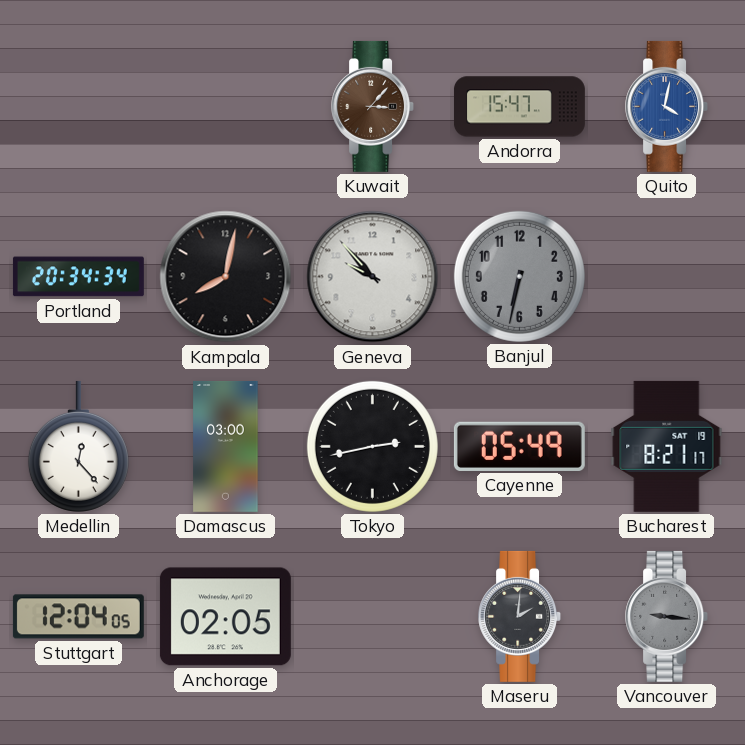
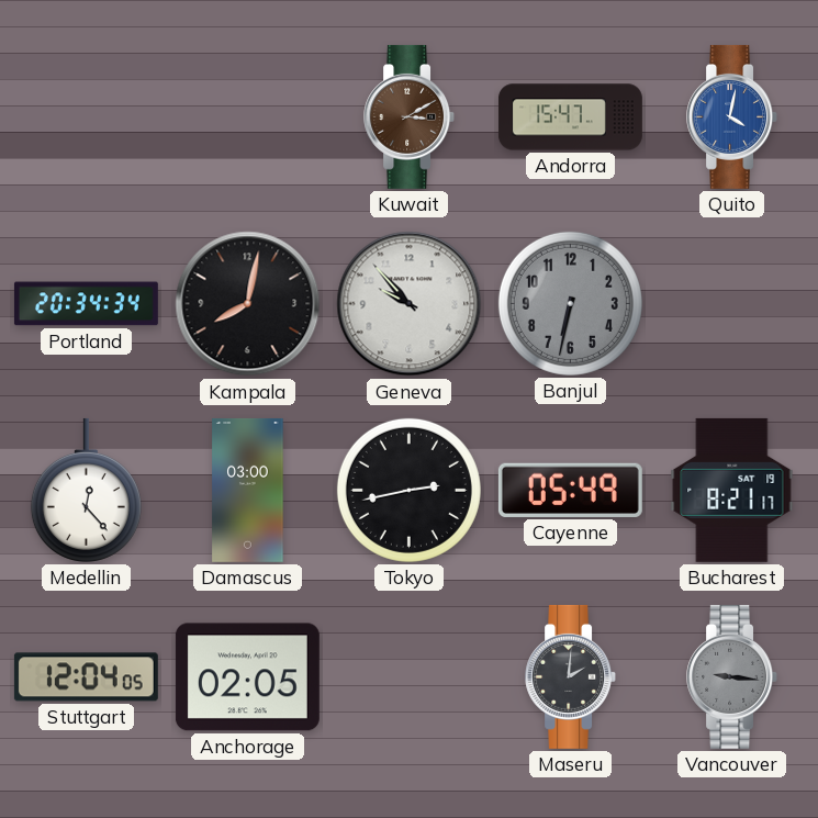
Kuwait: 3:07 -> 3:10 (410, 116)
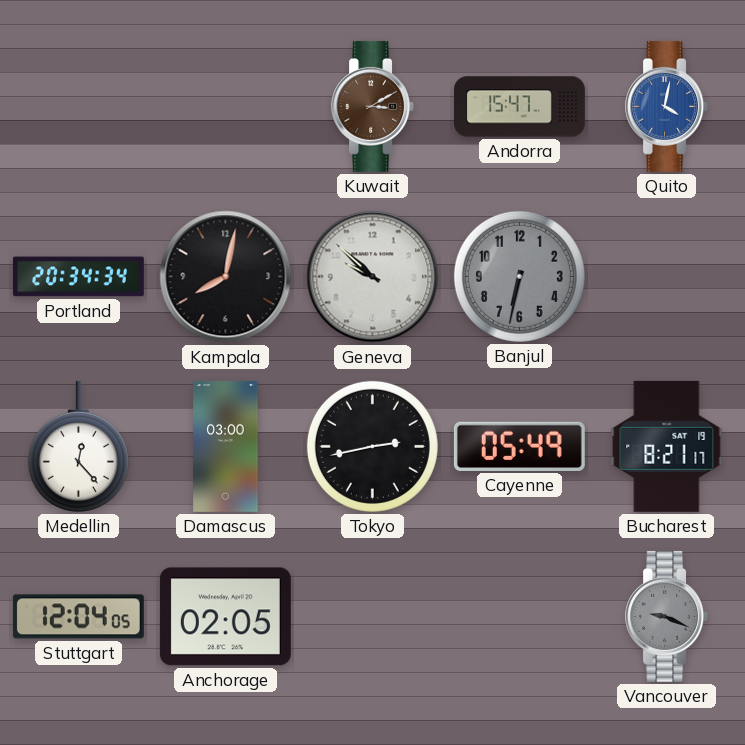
Geneva: 9:53 -> 9:52 (373, 277)
Maseru: 2:01 -> none (571, 676)
Vancouver: 9:16 -> 9:19 (667, 616)
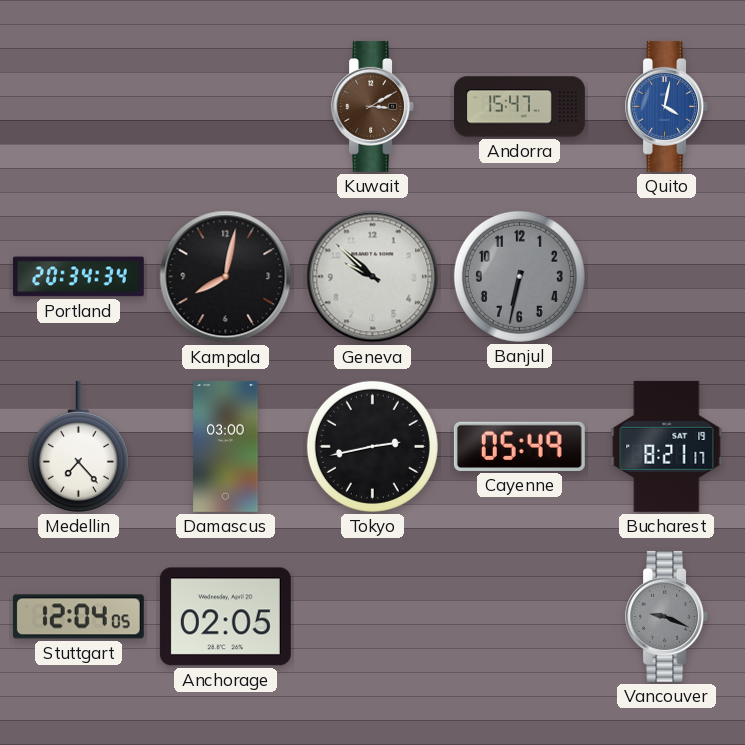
Medellin: 12:23 -> 7:23 (78, 446)
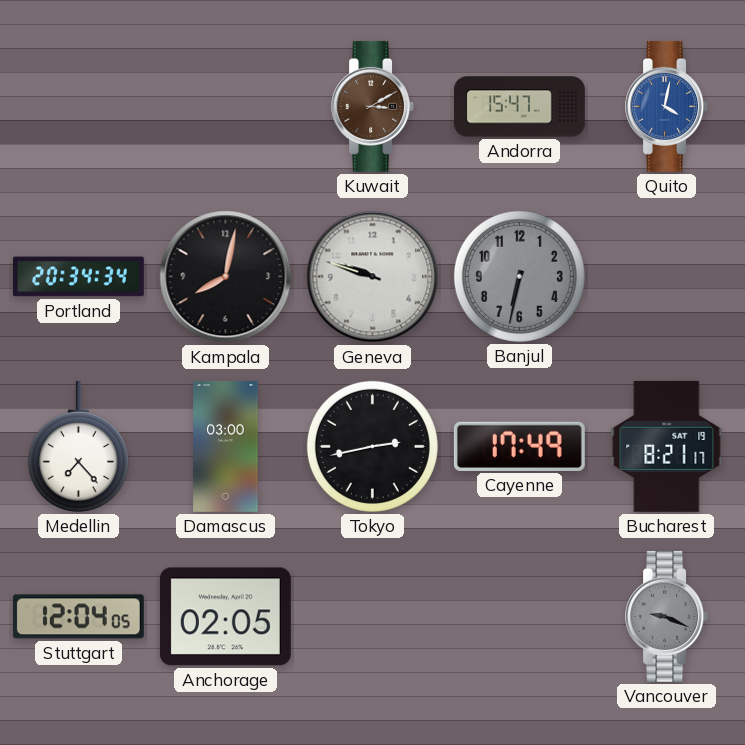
Geneva: 9:52 -> 9:48 (373, 277)
Cayenne: 05:49 -> 17:49 (519, 446)
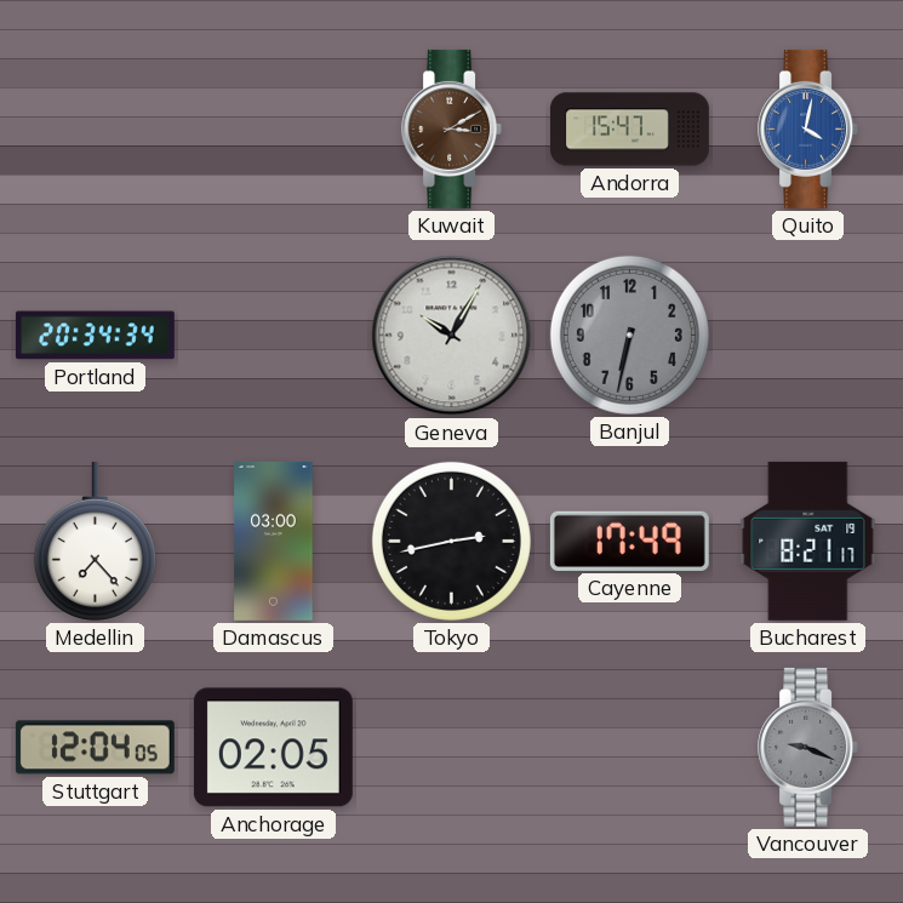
Kampala: 8:02 -> none (226, 277)
Geneva: 9:48 -> 10:05 (452, 336)
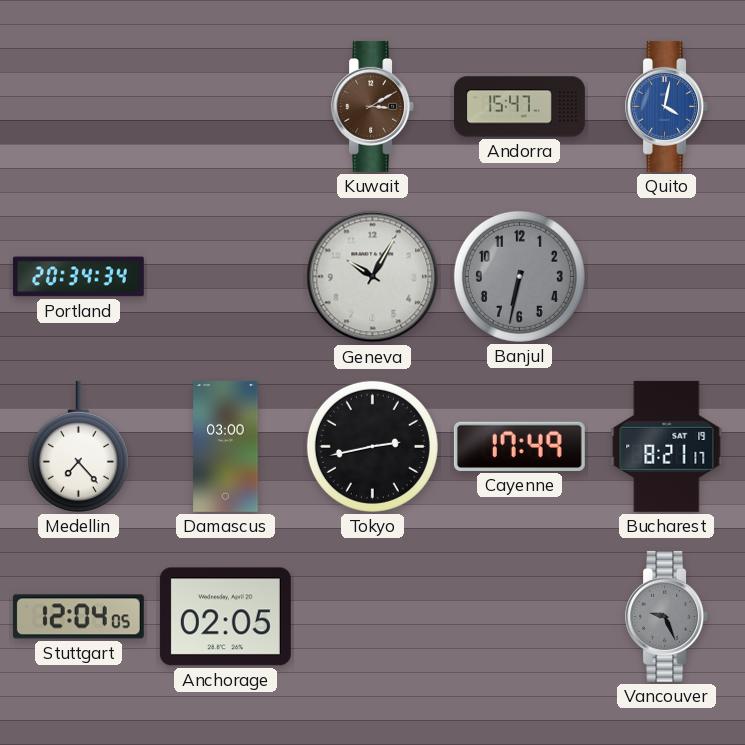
Vancouver: 9:19 -> 9:26 (667, 616)
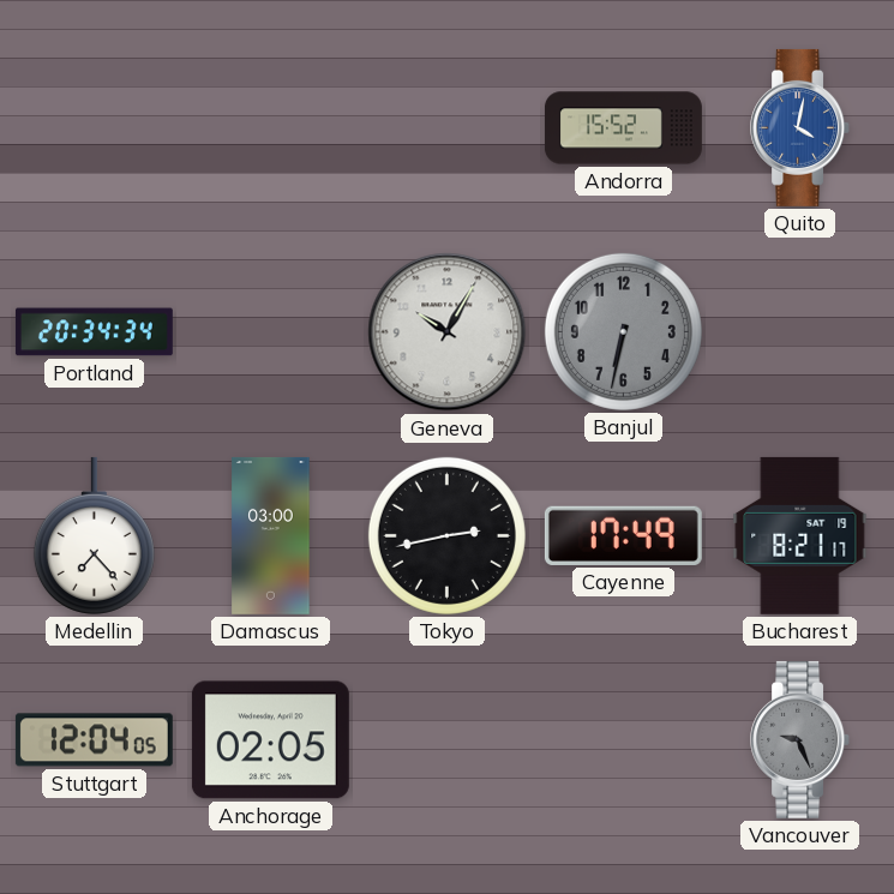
Kuwait: 3:10 -> none (373, 106)
Andorra: 15:47 -> 15:52 (623, 128)
